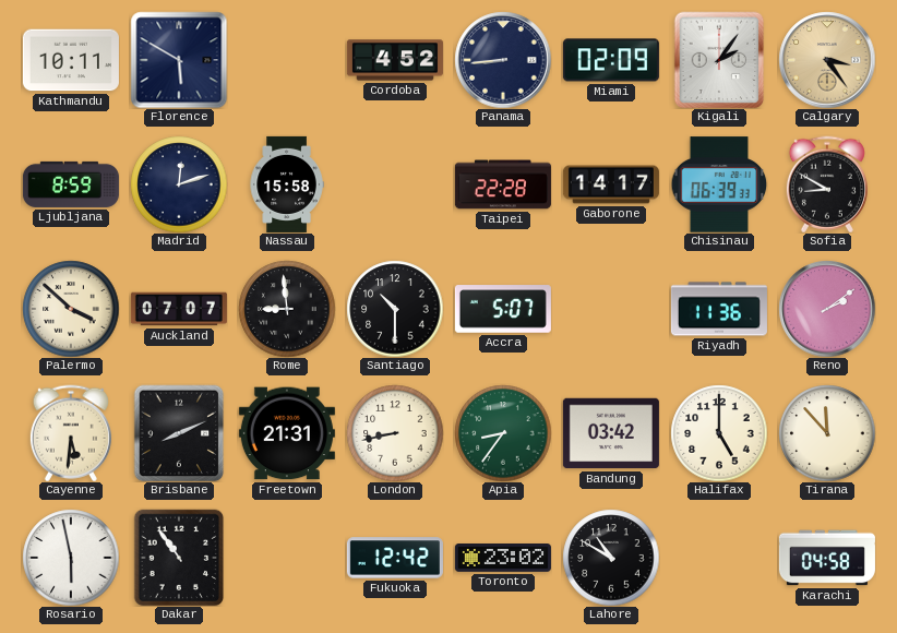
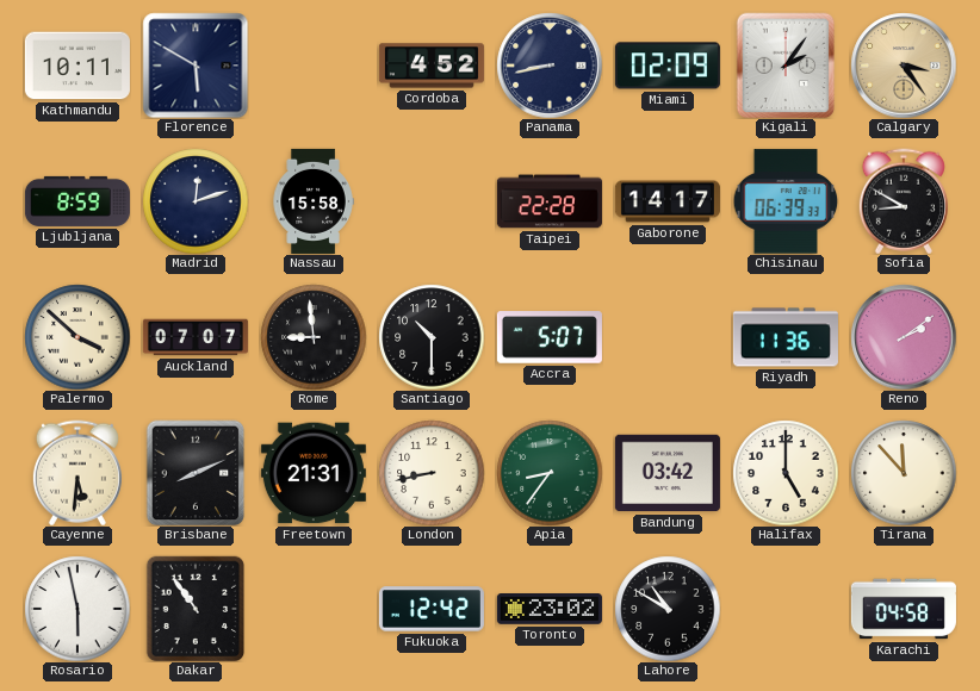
Panama: 8:44 -> 8:43 (550, 66)
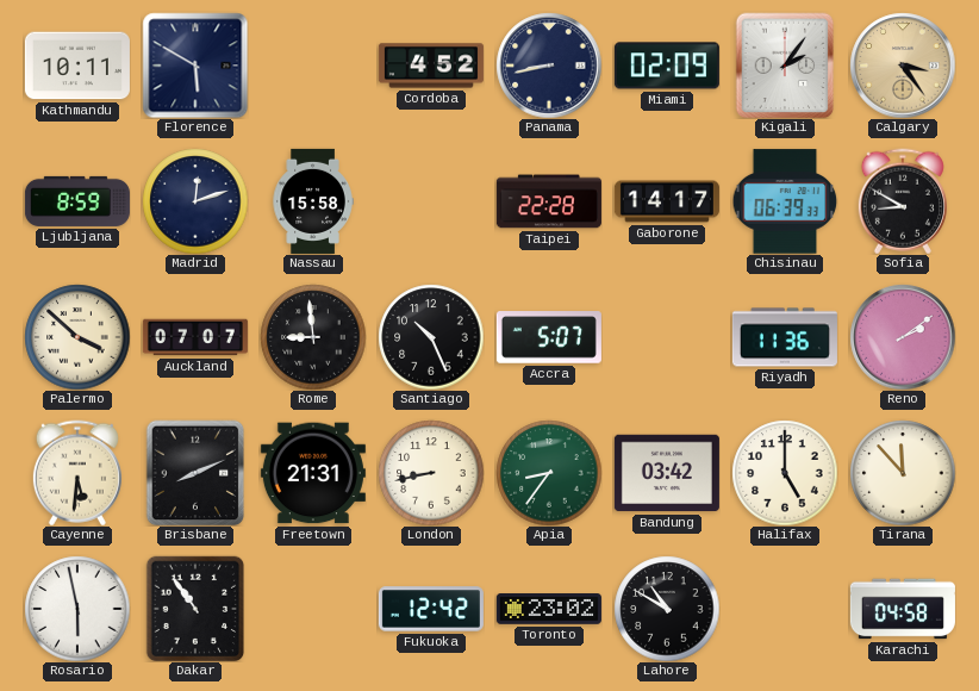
Santiago: 10:30 -> 10:26 (431, 337)
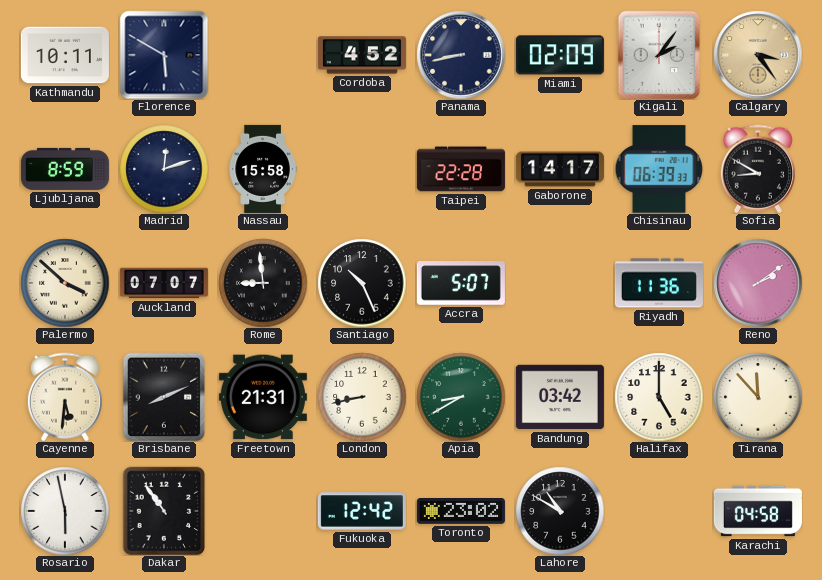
Apia: 8:36 -> 8:40 (461, 397)
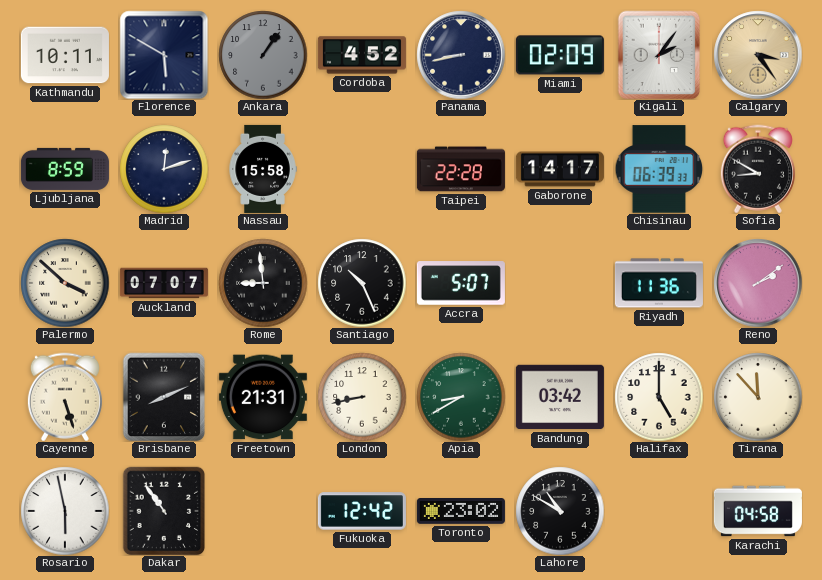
Ankara: none -> 1:06 (263, 55)
Cayenne: 5:31 -> 5:27 (65, 397)
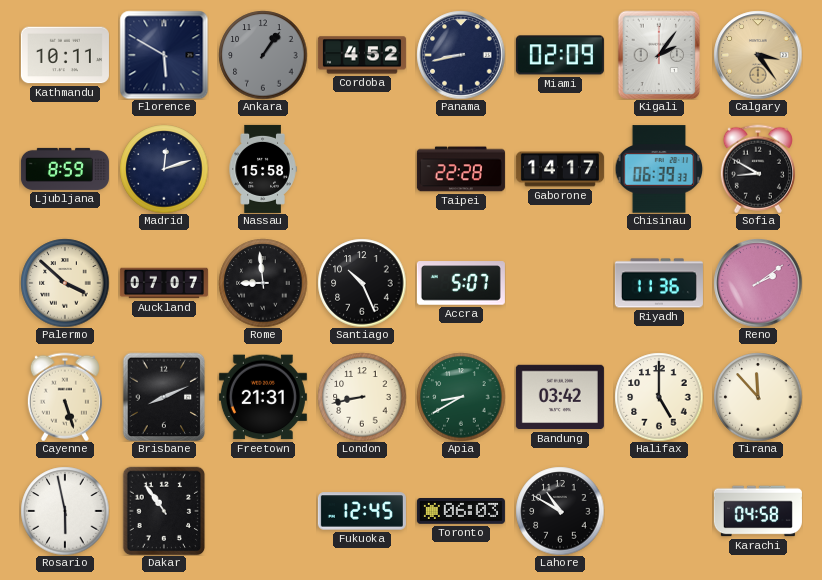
Fukuoka: 12:42 -> 12:45 (362, 511)
Toronto: 23:02 -> 06:03 (461, 511)
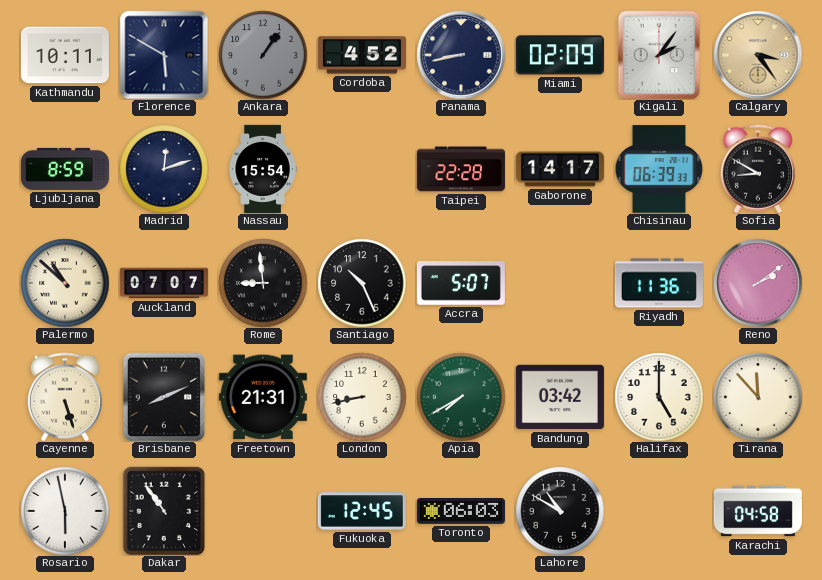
Nassau: 15:58 -> 15:54 (263, 169)
Palermo: 3:52 -> 10:52 (65, 283)
Apia: 8:40 -> 7:40 (461, 397)
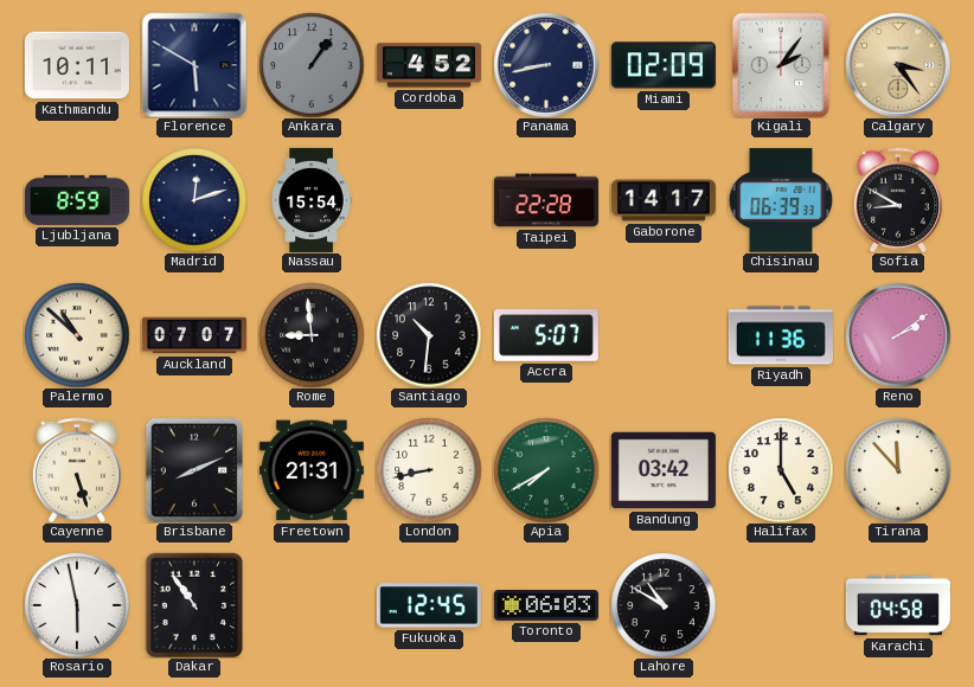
Santiago: 10:26 -> 10:31 (429, 335)
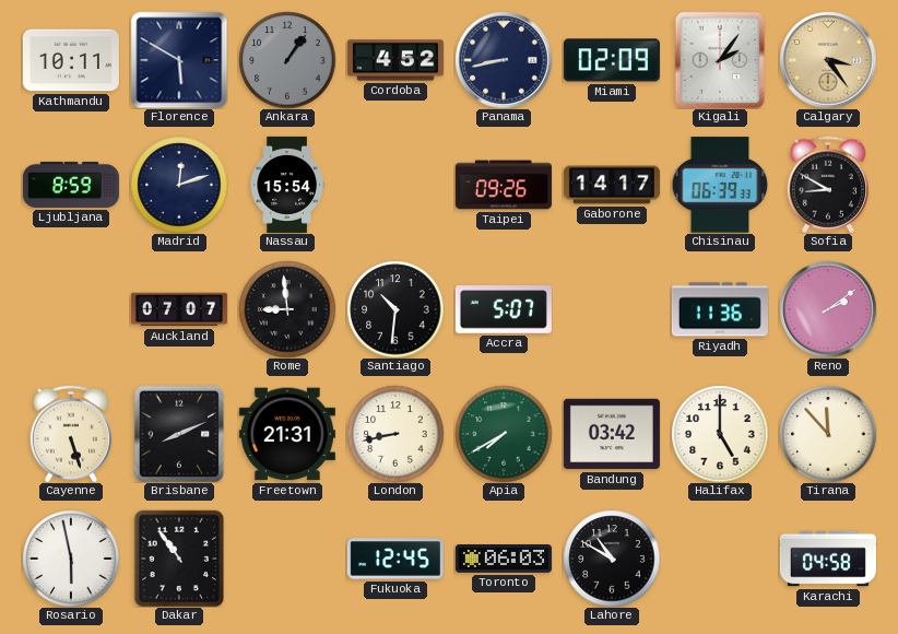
Taipei: 22:28 -> 09:26 (504, 185)
Palermo: 10:52 -> none (77, 335)
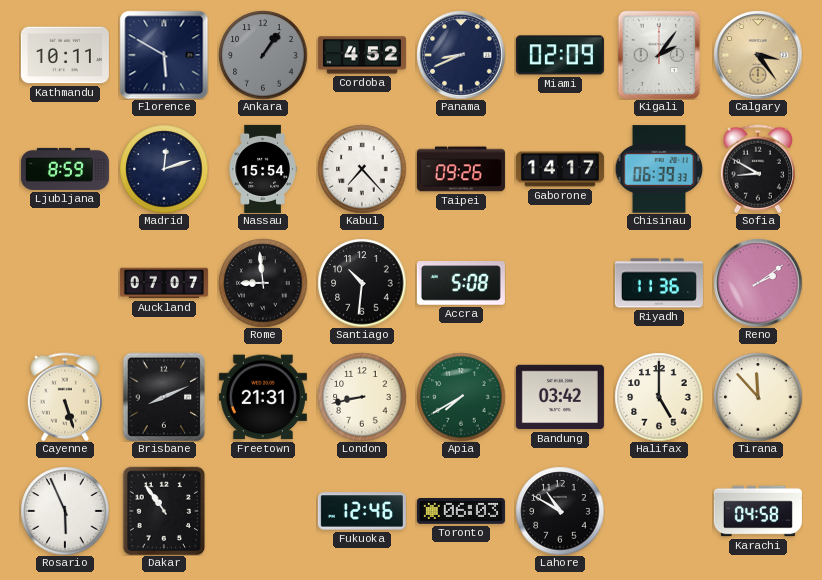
Panama: 8:43 -> 8:41 (461, 55)
Kabul: none -> 7:23 (362, 169)
Accra: 5:07 -> 5:08 (461, 283)
Rosario: 5:58 -> 5:56 (65, 511)
Fukuoka: 12:45 -> 12:46 (362, 511)
